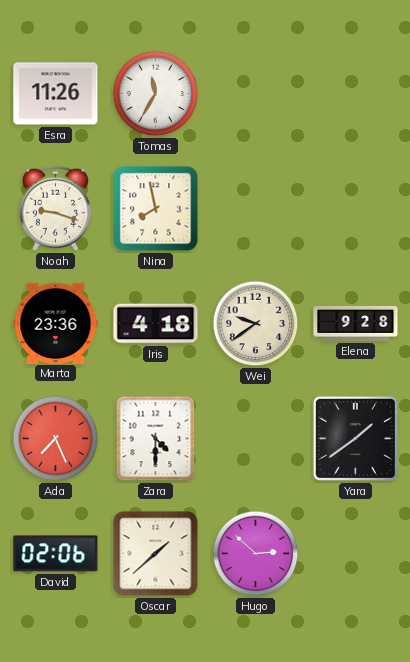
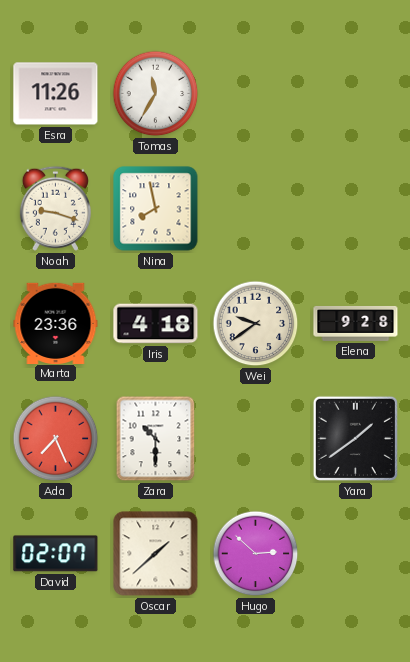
Zara: 4:30 -> 10:30 (156, 439)
David: 02:06 -> 02:07 (56, 554)
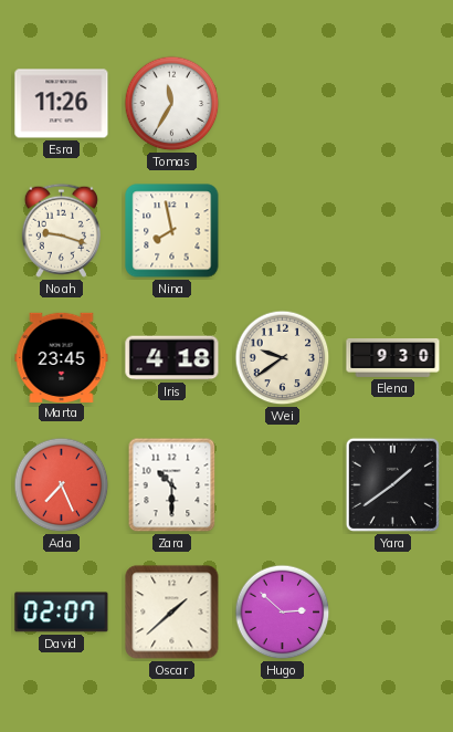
Marta: 23:36 -> 23:45 (62, 357)
Elena: 9:28 -> 9:30 (393, 357)
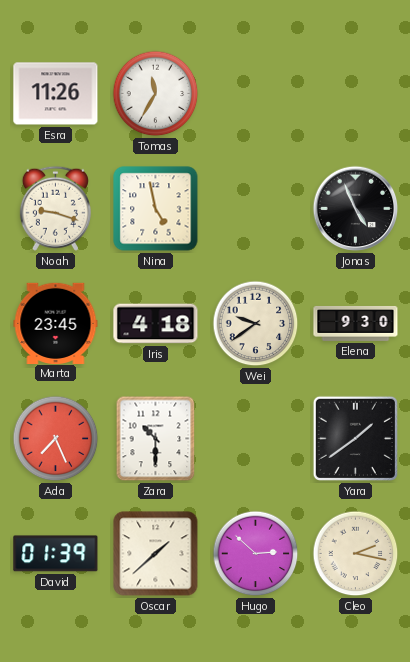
Nina: 7:58 -> 4:58 (156, 209)
Jonas: none -> 4:56 (356, 209)
David: 02:07 -> 01:39 (56, 554)
Cleo: none -> 2:17 (356, 554)
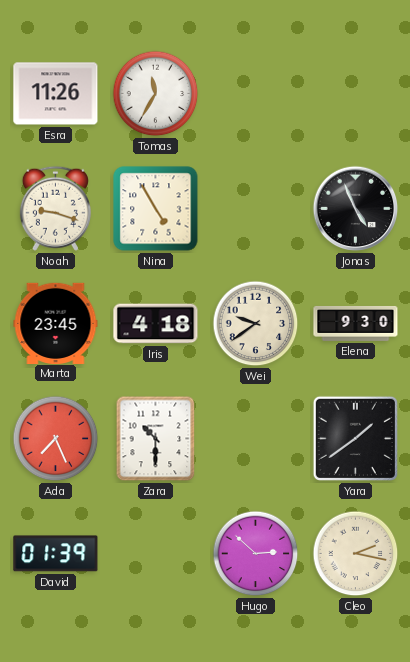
Nina: 4:58 -> 4:55 (156, 209)
Oscar: 1:38 -> none (156, 554)
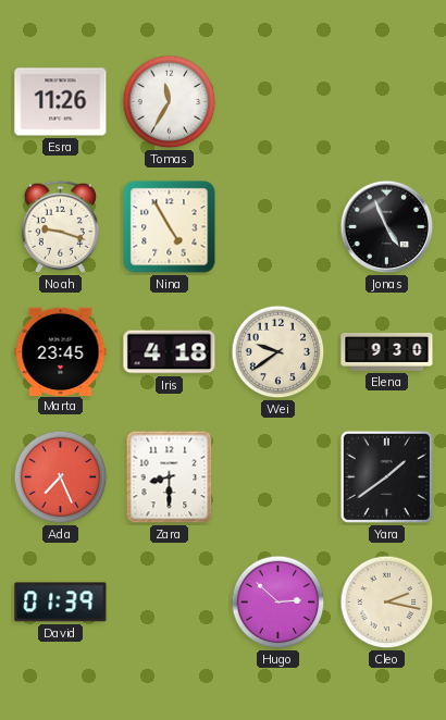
Zara: 10:30 -> 8:30 (170, 477)
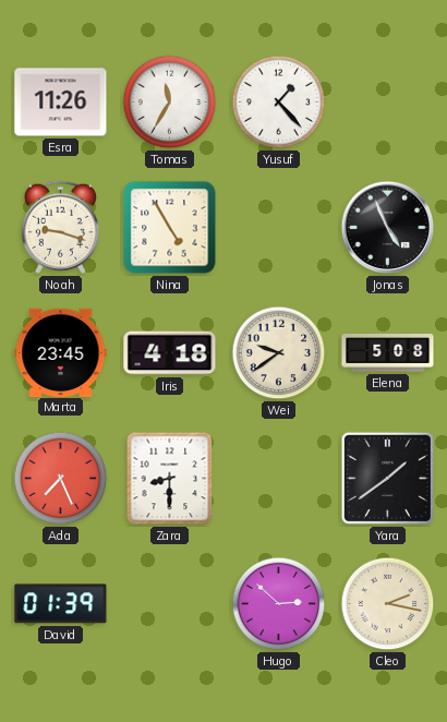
Yusuf: none -> 1:23 (279, 103)
Elena: 9:30 -> 5:08 (388, 352)
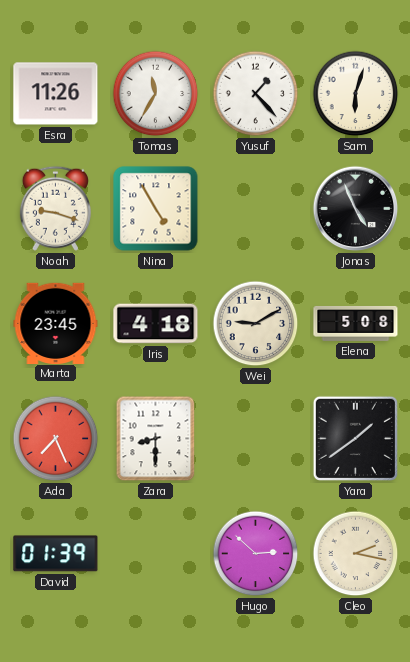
Sam: none -> 6:03 (356, 94)
Wei: 9:39 -> 9:10 (256, 324)
